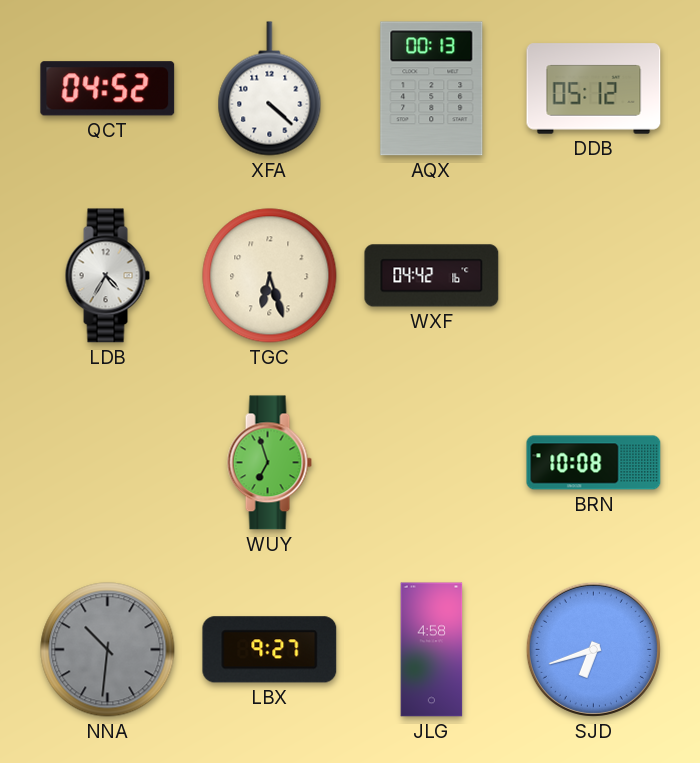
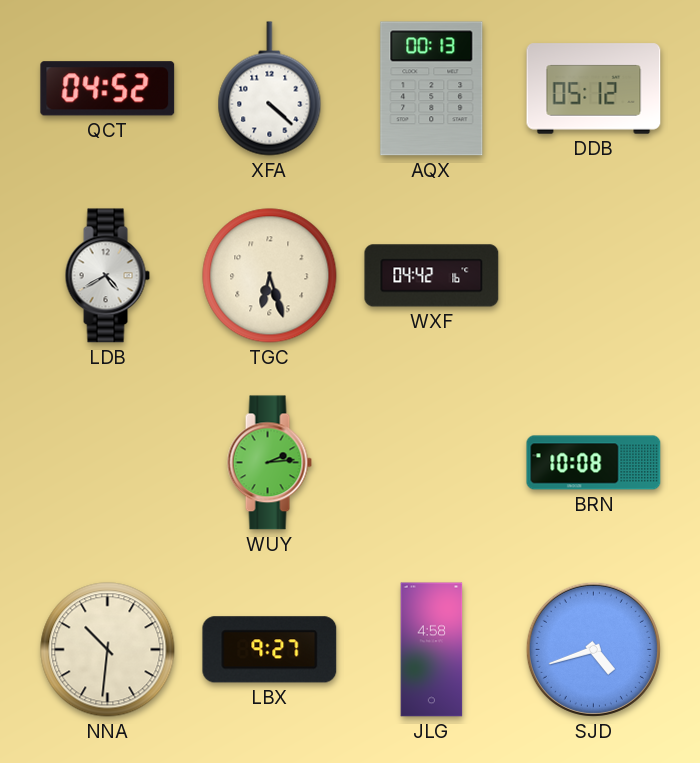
LDB: 4:35 -> 4:40 (107, 276)
WUY: 6:57 -> 2:14 (269, 463)
NNA dial: grey -> cream (108, 650)
SJD: 6:42 -> 4:42 (593, 649)
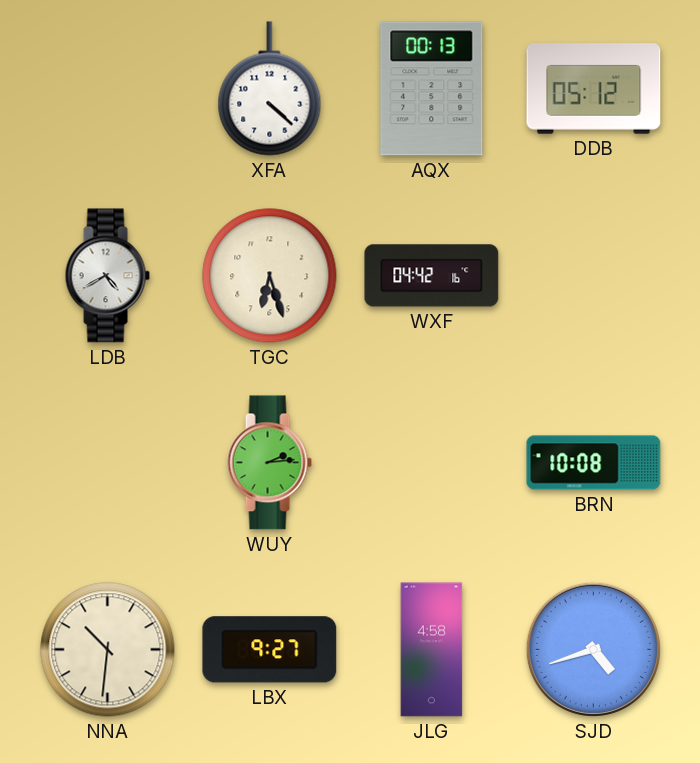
QCT: 04:52 -> none (108, 89)
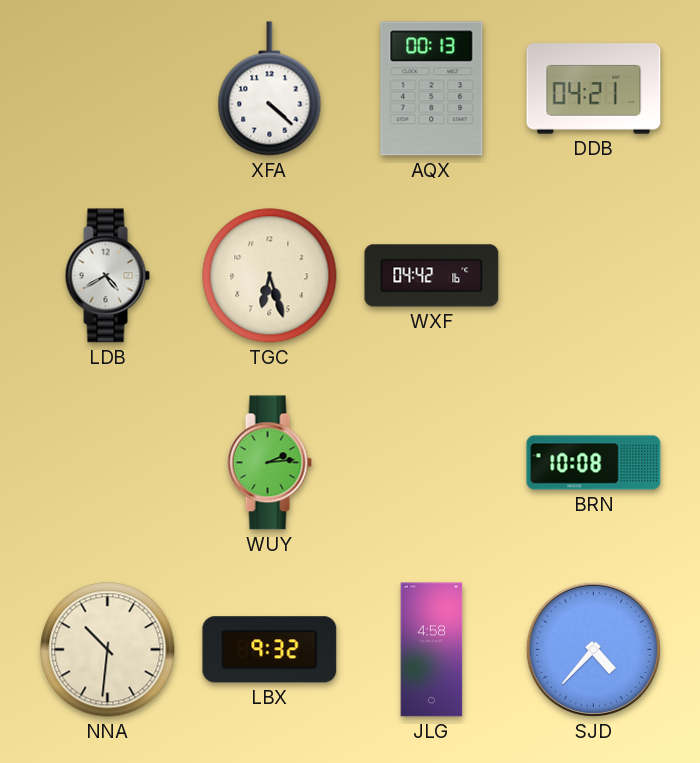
DDB: 05:12 -> 04:21 (594, 89)
LBX: 9:27 -> 9:32 (270, 650)
SJD: 4:42 -> 4:37 (593, 649)
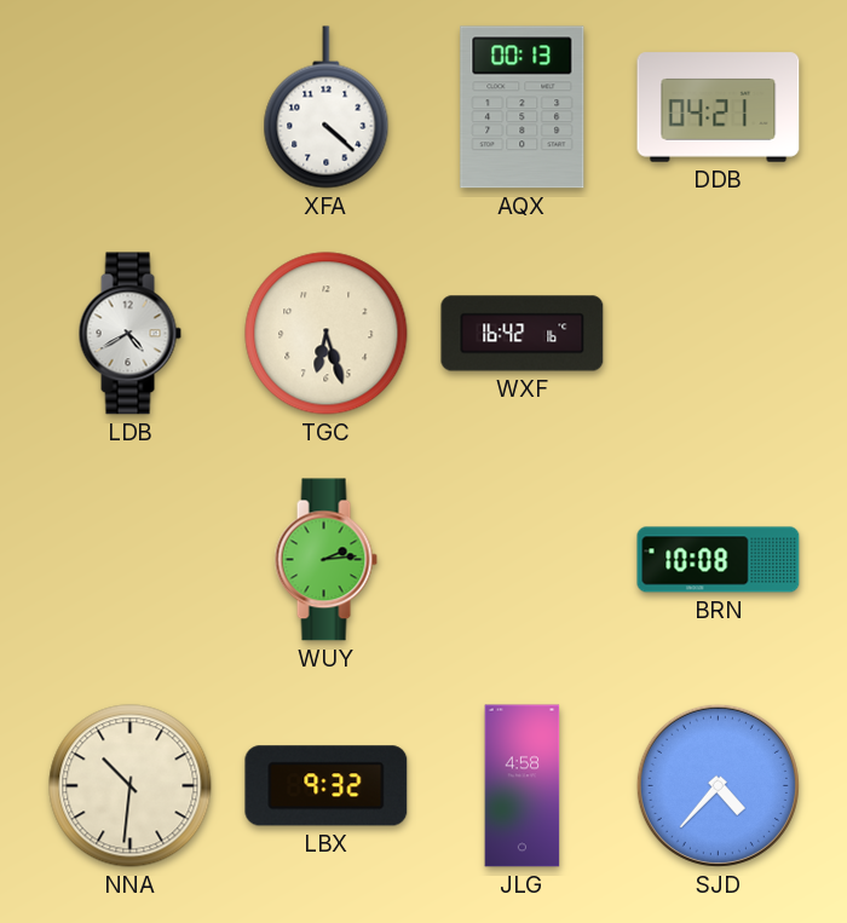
WXF: 04:42 -> 16:42 (523, 334)
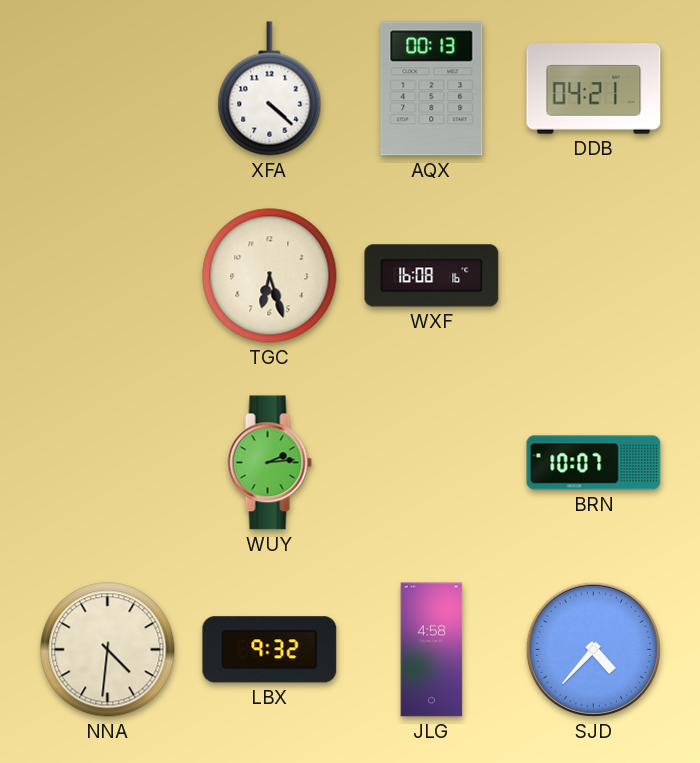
LDB: 4:40 -> none (129, 334)
WXF: 16:42 -> 16:08 (432, 276)
BRN: 10:08 -> 10:07 (594, 463)
NNA: 10:31 -> 4:31 (108, 650)
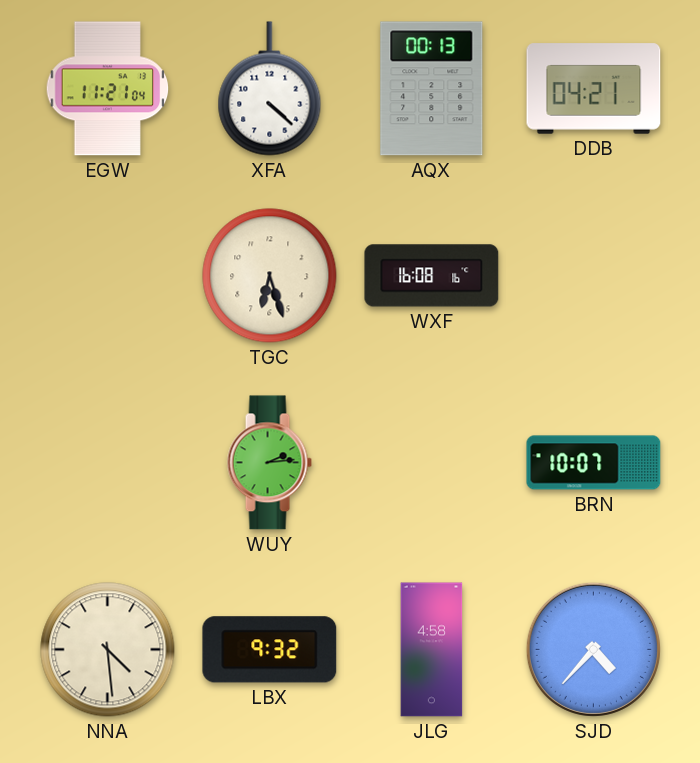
EGW: none -> 11:21 (108, 89)
NNA: 4:31 -> 4:29 (108, 650)
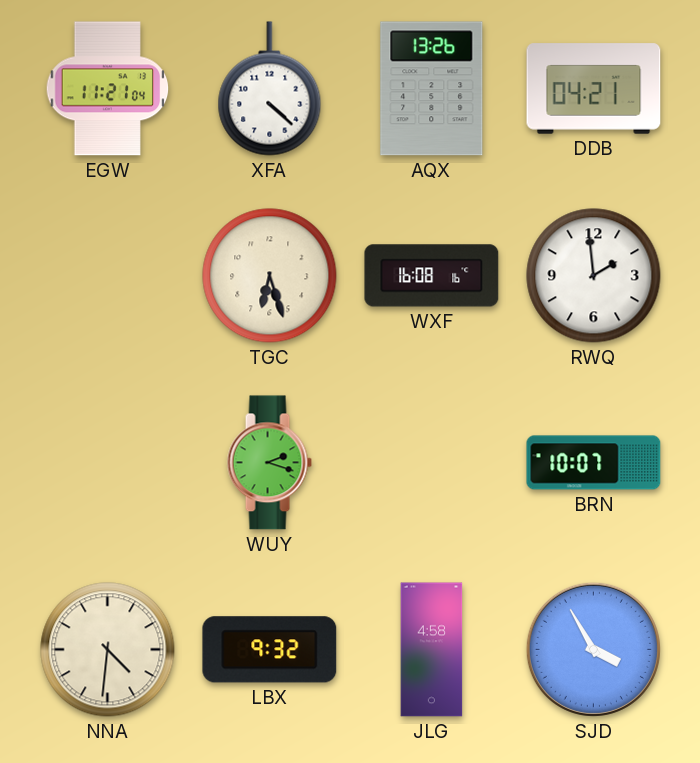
AQX: 00:13 -> 13:26 (432, 89)
RWQ: none -> 1:59 (594, 276)
WUY: 2:14 -> 2:18 (269, 463)
NNA: 4:29 -> 4:31 (108, 650)
SJD: 4:37 -> 3:55 (593, 649)
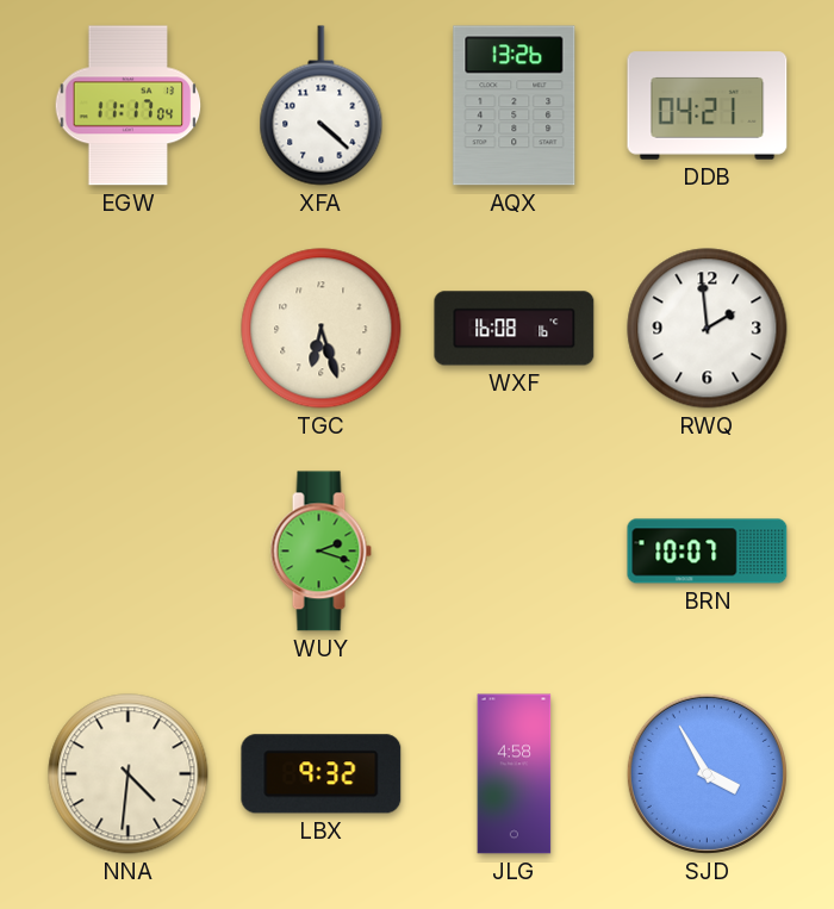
EGW: 11:21 -> 11:17 (129, 106)
